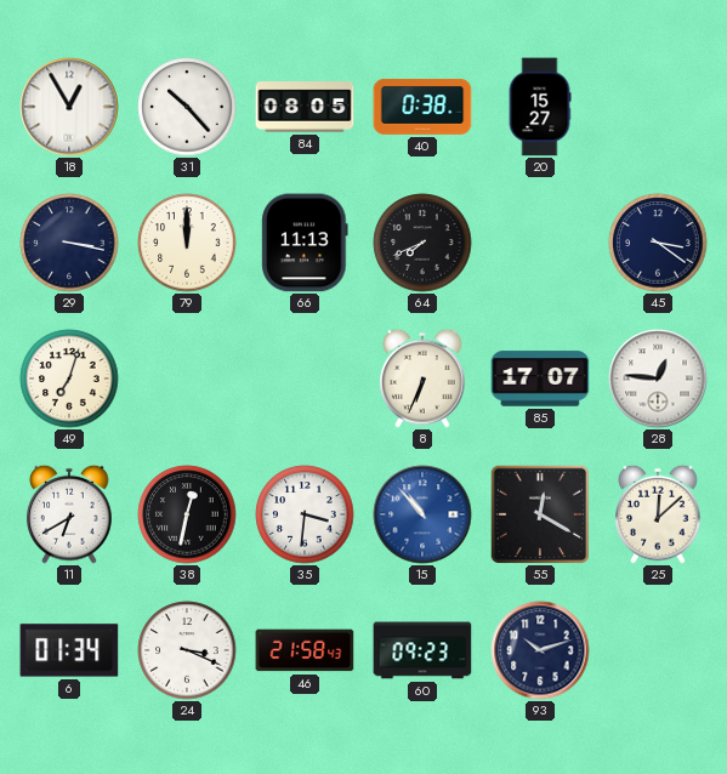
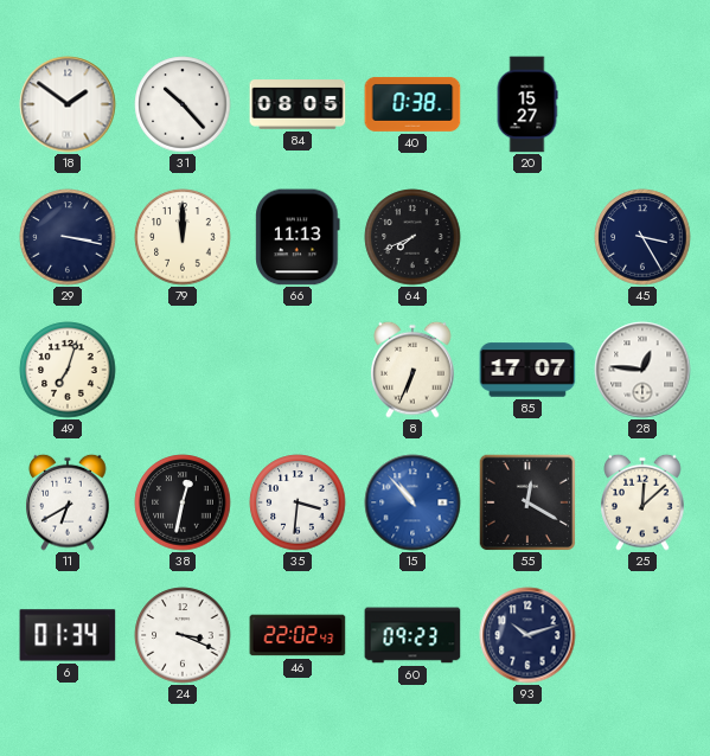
18: 12:55 -> 1:51 (68, 104)
45: 3:21 -> 3:25 (642, 237)
46: 21:58 -> 22:02 (298, 635)
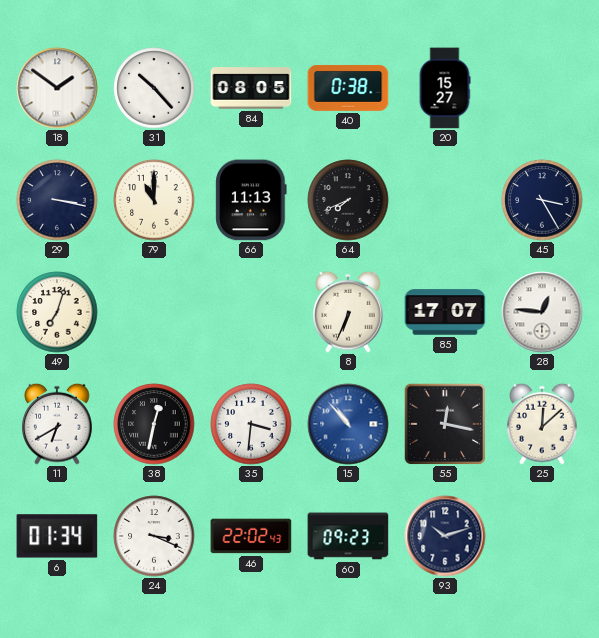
79: 12:00 -> 11:00 (154, 200)
55: 12:20 -> 12:17 (445, 424)
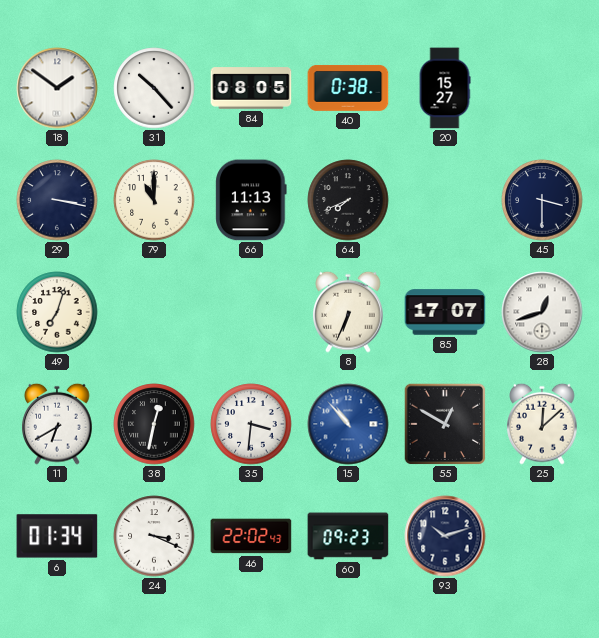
45: 3:25 -> 3:30 (542, 200)
28: 12:46 -> 12:42 (542, 312)
55: 12:17 -> 12:50 (445, 424)
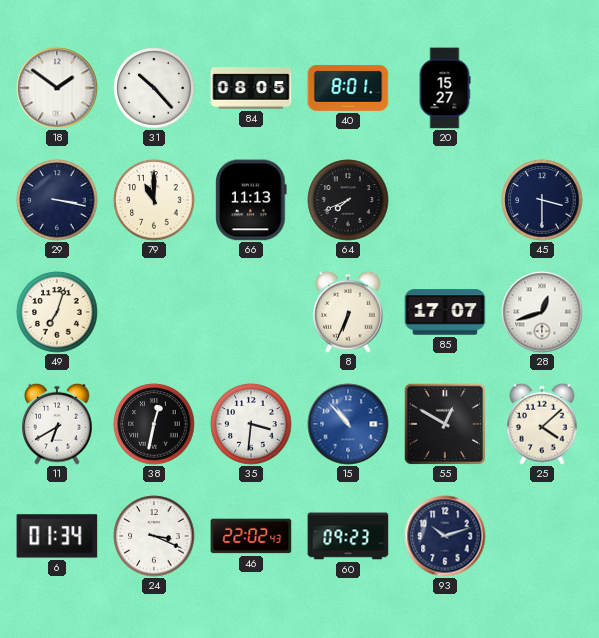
40: 0:38 -> 8:01 (348, 88)
25: 12:08 -> 4:08 (542, 424)
